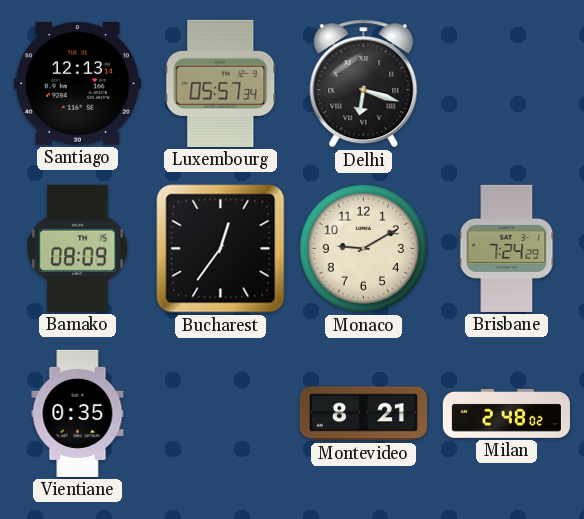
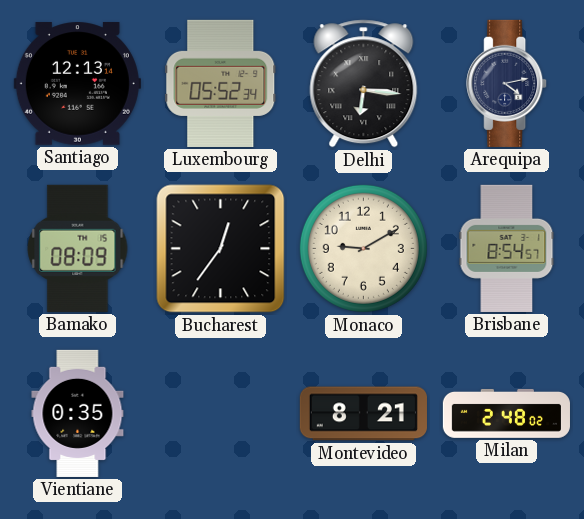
Luxembourg: 05:57 -> 05:52 (221, 83)
Delhi: 6:18 -> 6:16 (364, 84)
Arequipa: none -> 4:13 (507, 83)
Brisbane: 7:24 -> 8:54 (507, 248)
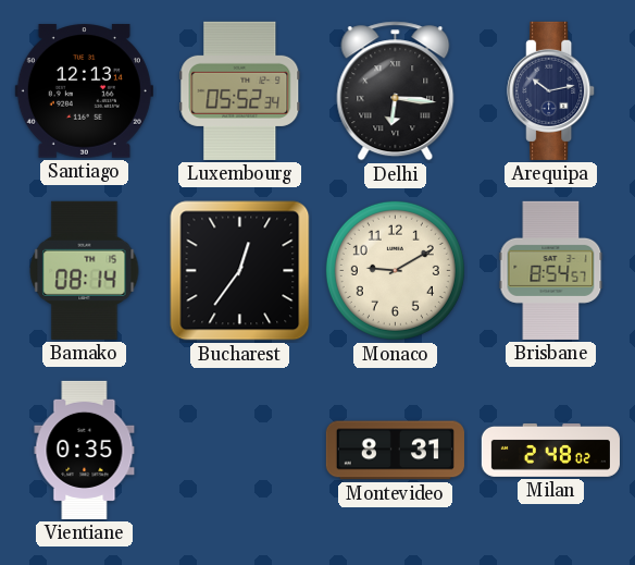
Arequipa: 4:13 -> 10:13 (551, 90)
Bamako: 08:09 -> 08:14 (85, 270)
Montevideo: 8:21 -> 8:31 (395, 451)
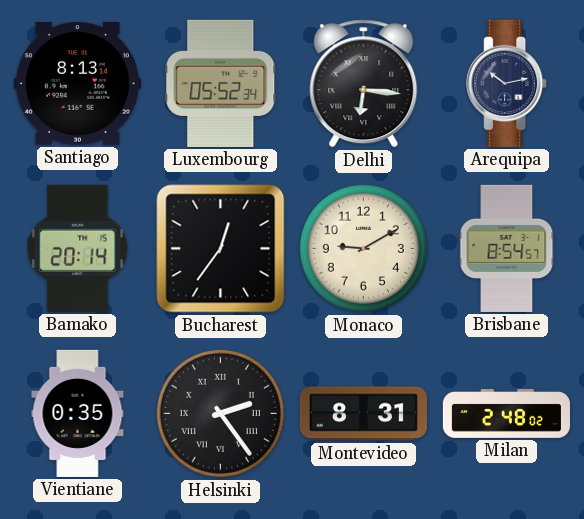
Santiago: 12:13 -> 8:13 (77, 84)
Bamako: 08:14 -> 20:14 (78, 248)
Helsinki: none -> 2:24 (220, 413)
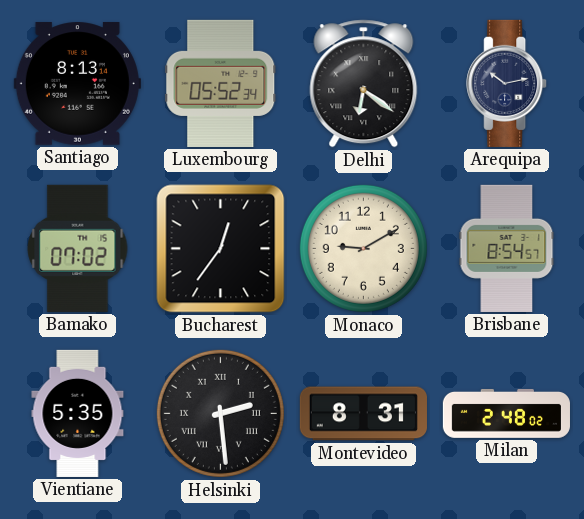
Delhi: 6:16 -> 6:21 (364, 84)
Bamako: 20:14 -> 07:02 (78, 248)
Vientiane: 0:35 -> 5:35 (78, 413)
Helsinki: 2:24 -> 2:29 (220, 413)
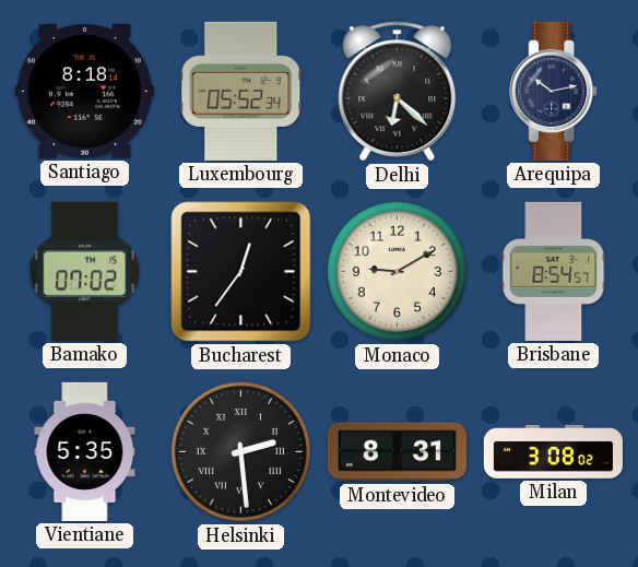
Santiago: 8:13 -> 8:18 (84, 92)
Delhi: 6:21 -> 6:22 (398, 92)
Milan: 2:48 -> 3:08 (553, 451)
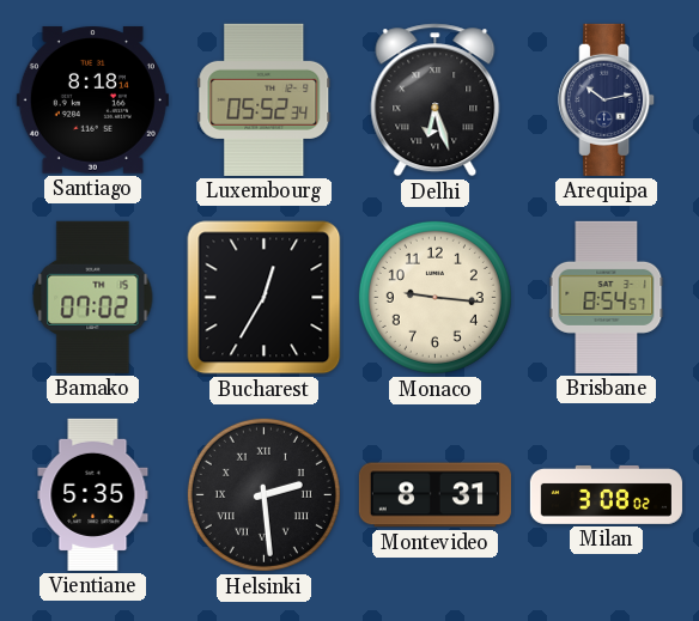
Delhi: 6:22 -> 6:27 (436, 101)
Bucharest: 12:36 -> 12:35 (265, 298)
Monaco: 9:10 -> 9:16 (434, 297)
